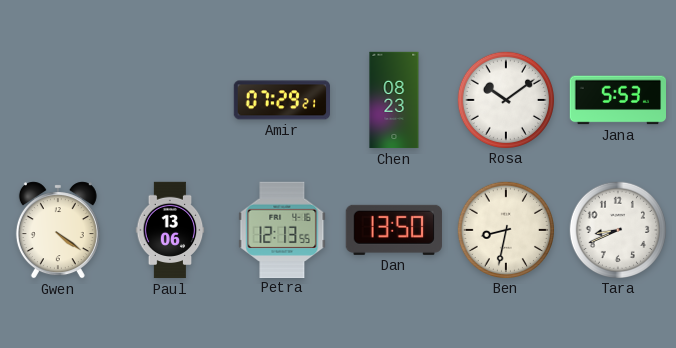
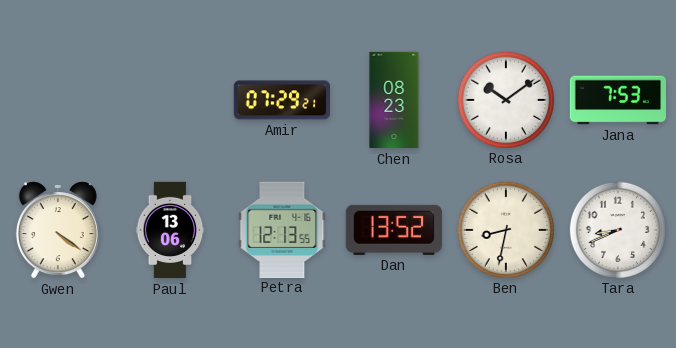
Jana: 5:53 -> 7:53 (617, 100)
Dan: 13:50 -> 13:52 (393, 230)
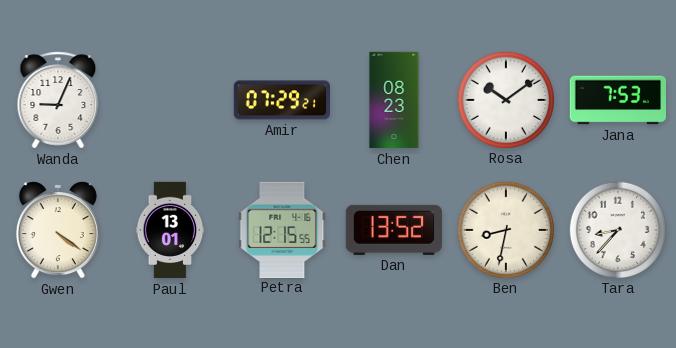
Wanda: none -> 9:04 (58, 100)
Paul: 13:06 -> 13:01 (170, 230)
Petra: 12:13 -> 12:15 (282, 229)
Tara: 8:41 -> 8:37 (617, 229)
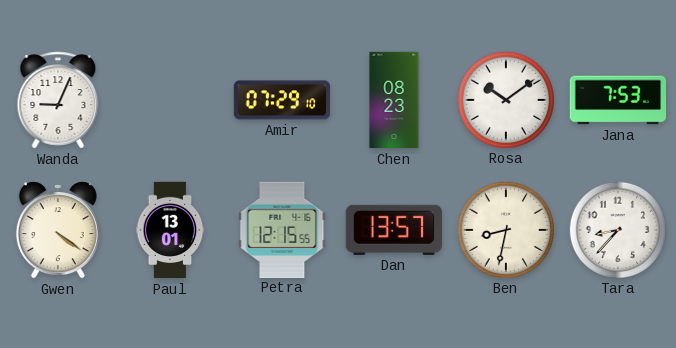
Amir: 07:29:21 -> 07:29:10 (281, 100)
Dan: 13:52 -> 13:57 (393, 230)
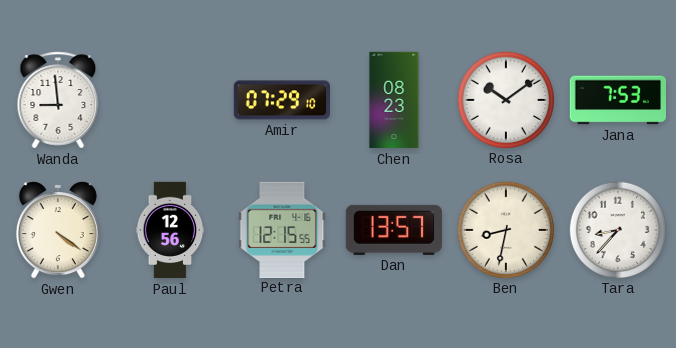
Wanda: 9:04 -> 8:59 (58, 100)
Paul: 13:01 -> 12:56 (170, 230)
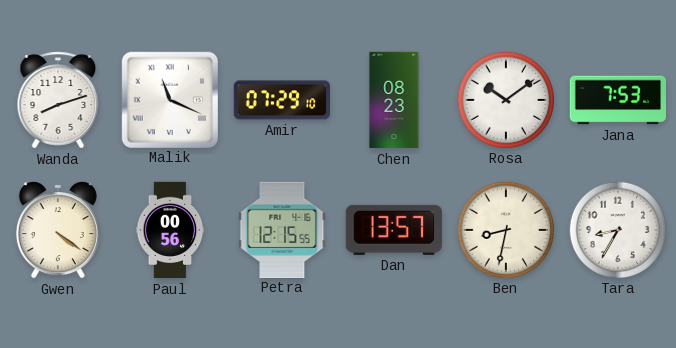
Wanda: 8:59 -> 8:12 (58, 100)
Malik: none -> 11:19 (169, 99)
Paul: 12:56 -> 00:56 (170, 230)
Tara: 8:37 -> 8:35 (617, 229)
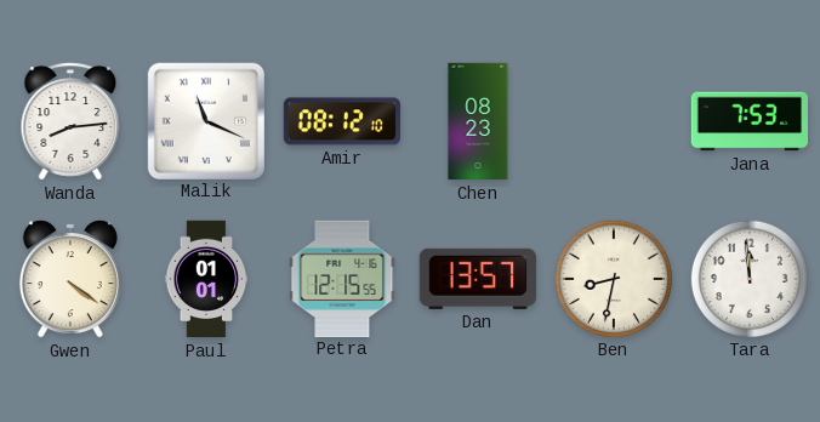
Wanda: 8:12 -> 8:14 (70, 121)
Amir: 07:29 -> 08:12 (341, 121)
Rosa: 10:09 -> none (505, 99)
Paul: 00:56 -> 01:01 (206, 279)
Tara: 8:35 -> 11:59 (748, 278)
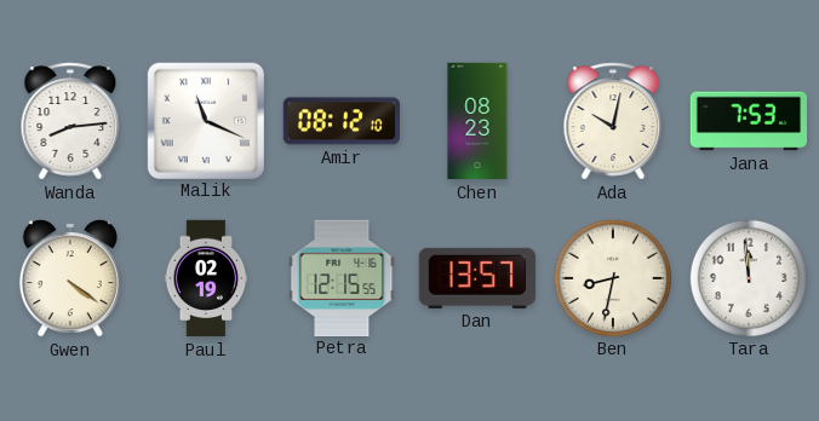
Ada: none -> 10:02 (613, 121)
Paul: 01:01 -> 02:19 (206, 278)
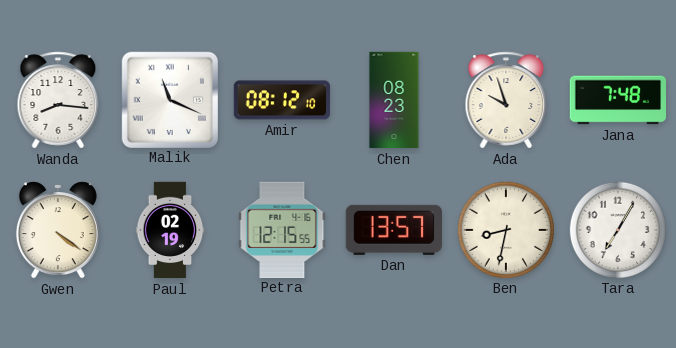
Wanda: 8:14 -> 8:16 (58, 100)
Ada: 10:02 -> 9:57 (506, 100)
Jana: 7:53 -> 7:48 (617, 100)
Tara: 11:59 -> 7:05 (617, 229)
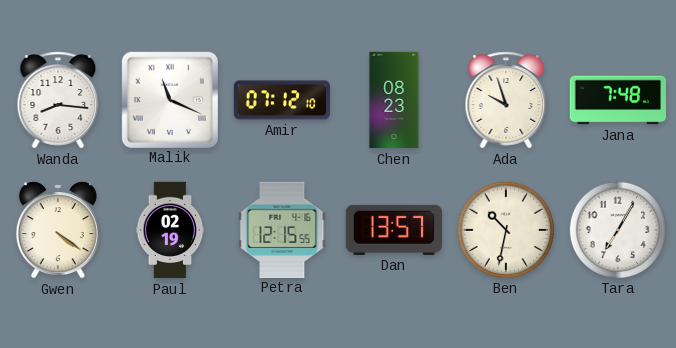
Amir: 08:12 -> 07:12 (281, 100)
Ben: 8:32 -> 10:32 (505, 229)
